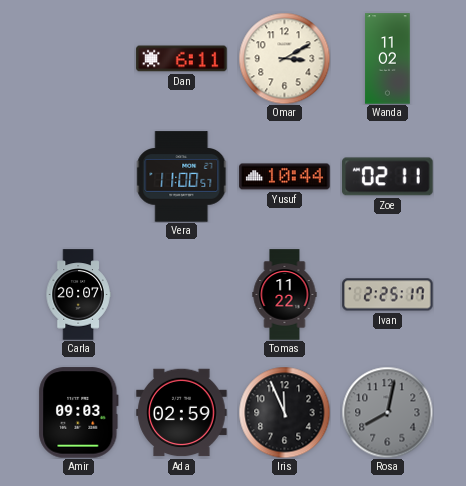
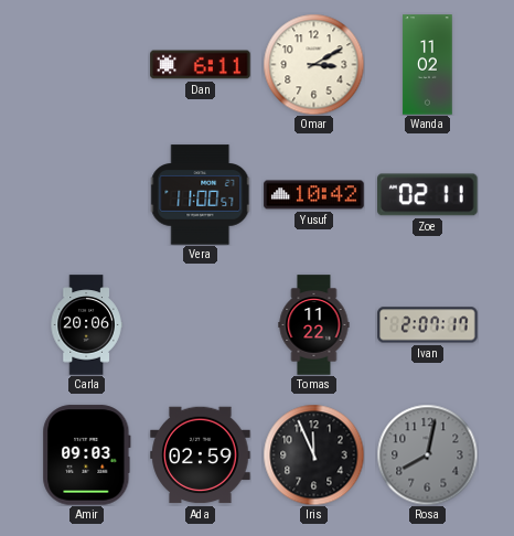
Yusuf: 10:44 -> 10:42 (314, 195)
Carla: 20:07 -> 20:06 (86, 325)
Ivan: 2:25 -> 2:07 (428, 325)
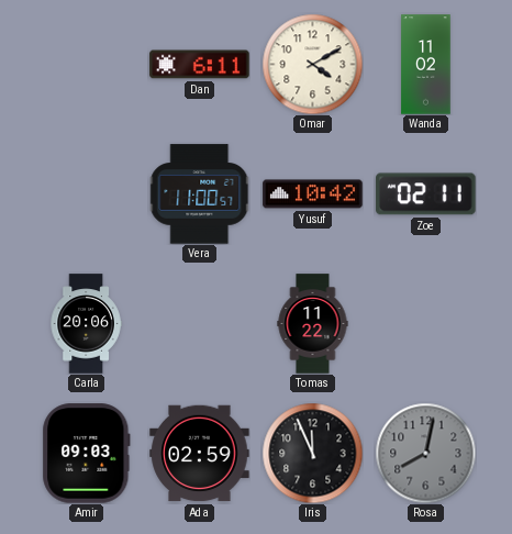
Omar: 3:10 -> 4:10 (312, 64)
Ivan: 2:07 -> none (428, 325)
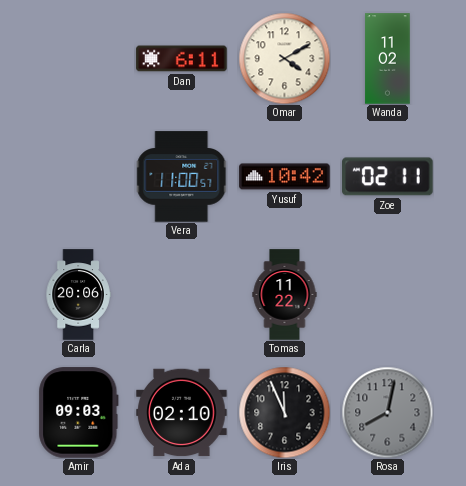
Ada: 02:59 -> 02:10 (182, 413)
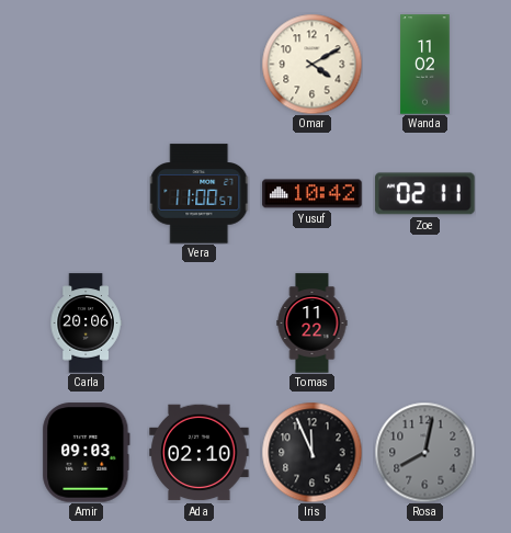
Dan: 6:11 -> none (182, 59)
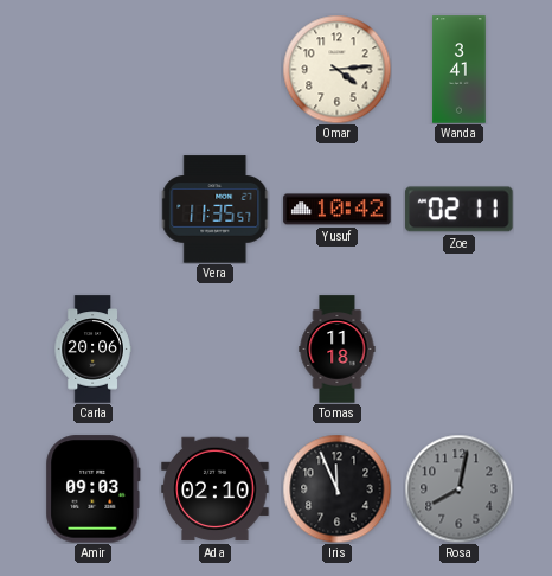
Omar: 4:10 -> 4:14 (336, 69)
Wanda: 11:02 -> 3:41 (460, 70)
Vera: 11:00 -> 11:35 (216, 210)
Tomas: 11:22 -> 11:18 (338, 350)
